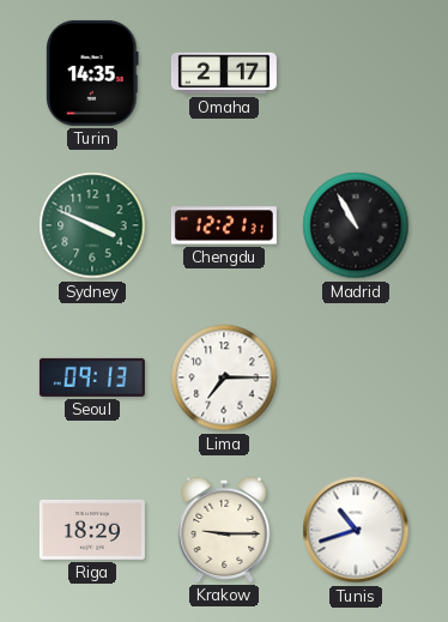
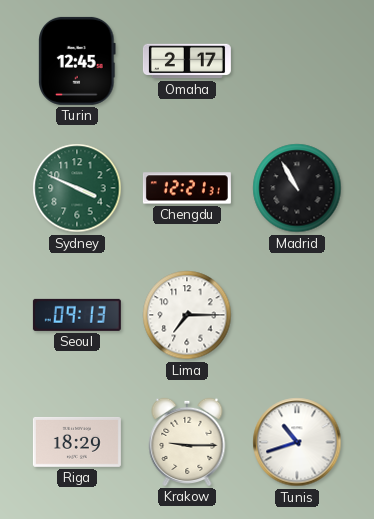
Turin: 14:35 -> 12:45 (77, 61)
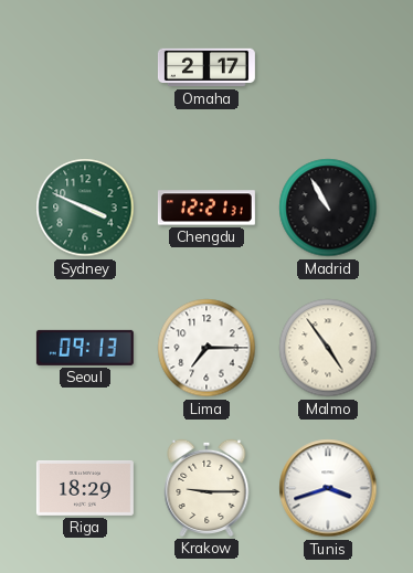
Turin: 12:45 -> none (77, 61)
Malmo: none -> 4:54 (328, 348)
Tunis: 10:42 -> 3:42 (328, 488)
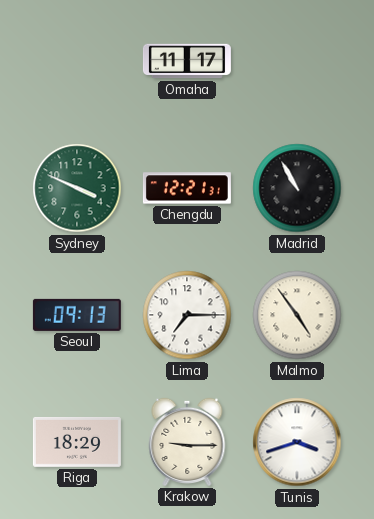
Omaha: 2:17 -> 11:17 (187, 61)
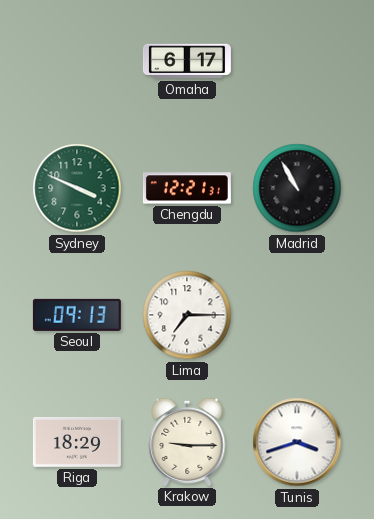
Omaha: 11:17 -> 6:17 (187, 61)
Malmo: 4:54 -> none (297, 315)
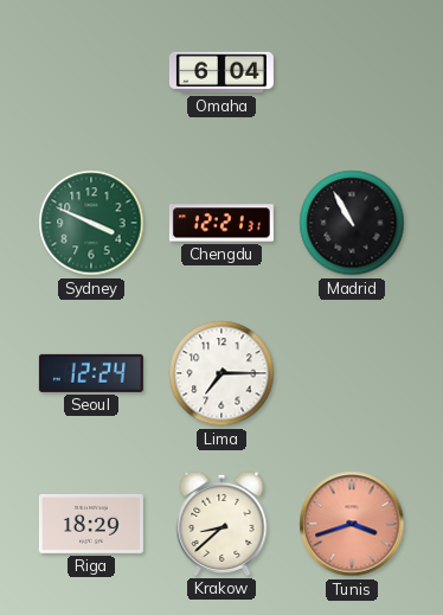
Omaha: 6:17 -> 6:04 (221, 72)
Seoul: 09:13 -> 12:24 (91, 373)
Krakow: 9:15 -> 8:38 (221, 524)
Tunis dial: white -> salmon (352, 524)
